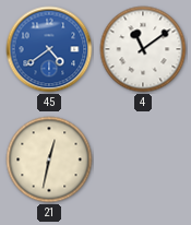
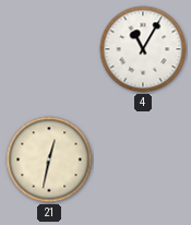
45: 4:39 -> none (49, 49)
4: 11:09 -> 11:05 (143, 49)
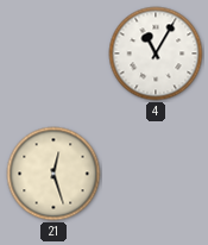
21: 12:32 -> 12:27 (53, 174)
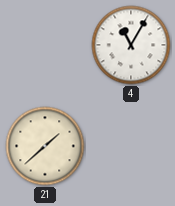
21: 12:27 -> 1:38 (45, 146)
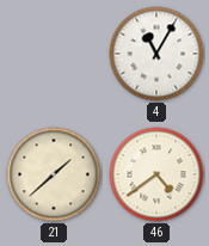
46: none -> 4:39 (156, 174)
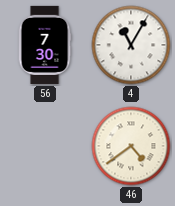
56: none -> 7:30 (45, 45)
21: 1:38 -> none (54, 174)
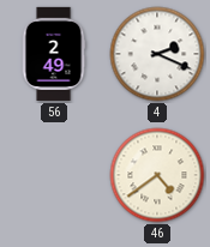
56: 7:30 -> 2:49 (54, 54)
4: 11:05 -> 2:19 (157, 54)
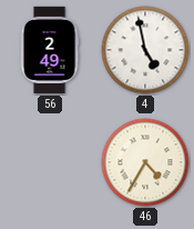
4: 2:19 -> 4:58 (145, 50)
46: 4:39 -> 4:35 (145, 162)
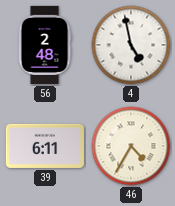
56: 2:49 -> 2:48 (45, 45)
39: none -> 6:11 (45, 146)
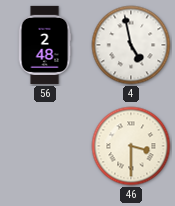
39: 6:11 -> none (45, 146)
46: 4:35 -> 3:30 (131, 146)
